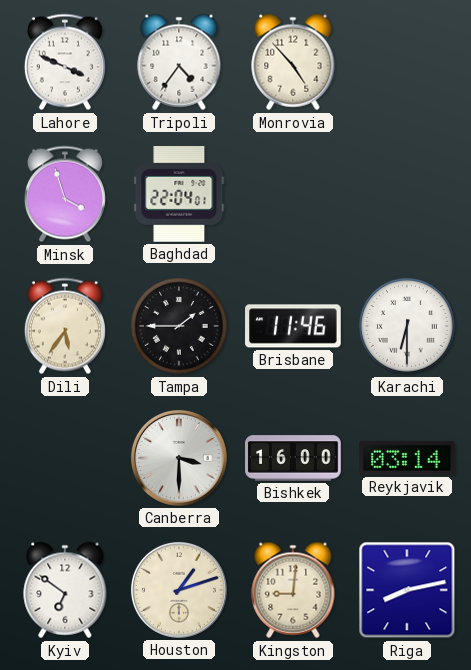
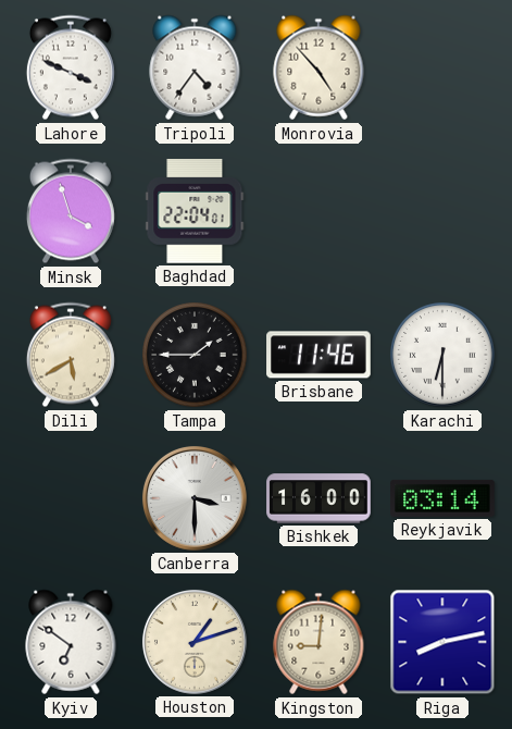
Dili: 5:36 -> 5:40 (71, 355)
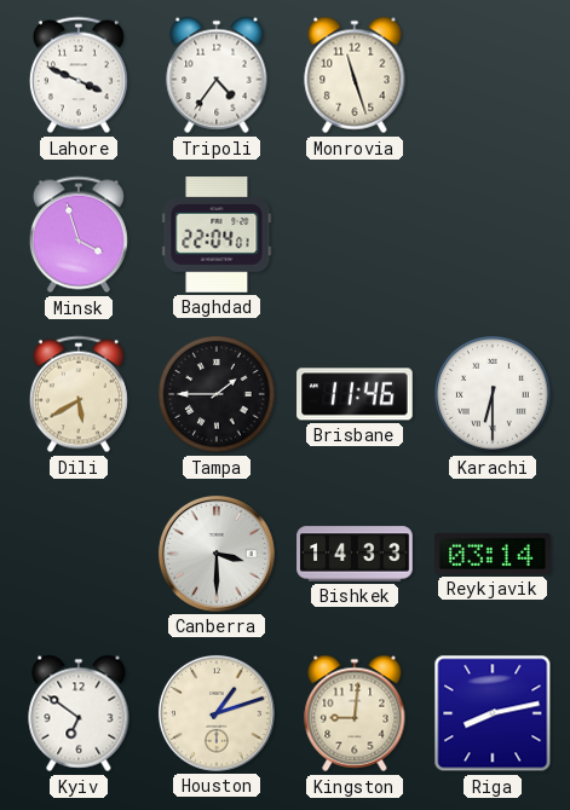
Monrovia: 4:53 -> 11:27 (355, 75)
Bishkek: 16:00 -> 14:33 (355, 554)
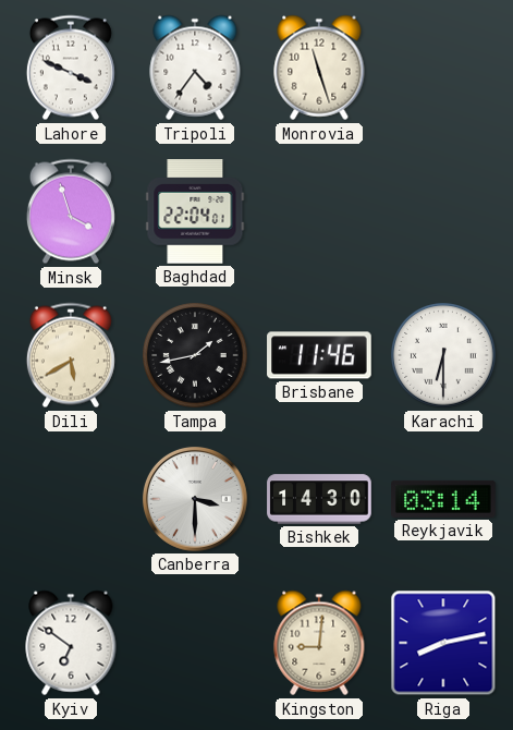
Tampa: 1:45 -> 1:43 (195, 355)
Bishkek: 14:33 -> 14:30 (319, 499)
Houston: 1:12 -> none (217, 713)
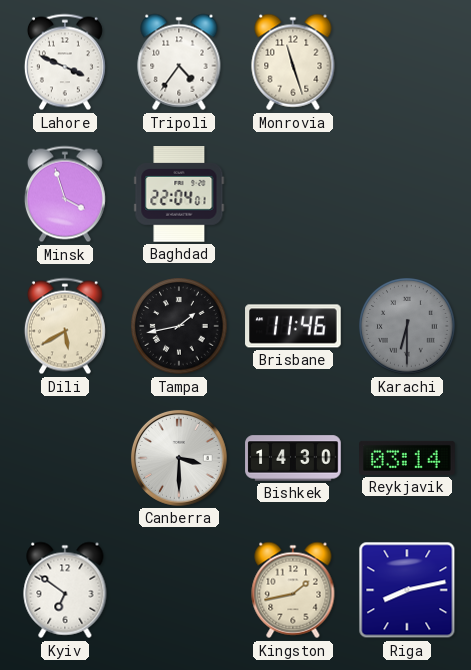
Karachi dial: white -> grey (407, 326)
Kingston: 9:01 -> 1:43 (293, 590)
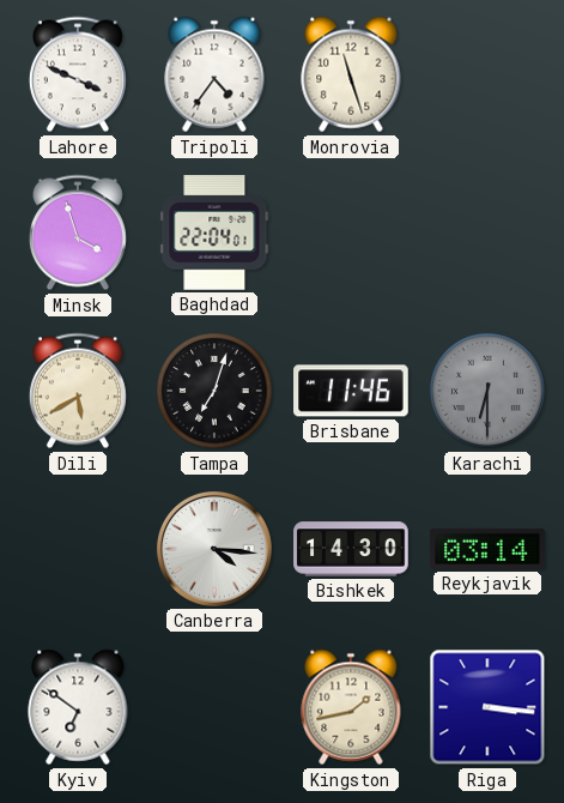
Tampa: 1:43 -> 7:03 (214, 391)
Canberra: 3:30 -> 4:16 (214, 549)
Riga: 8:13 -> 3:16 (487, 707)
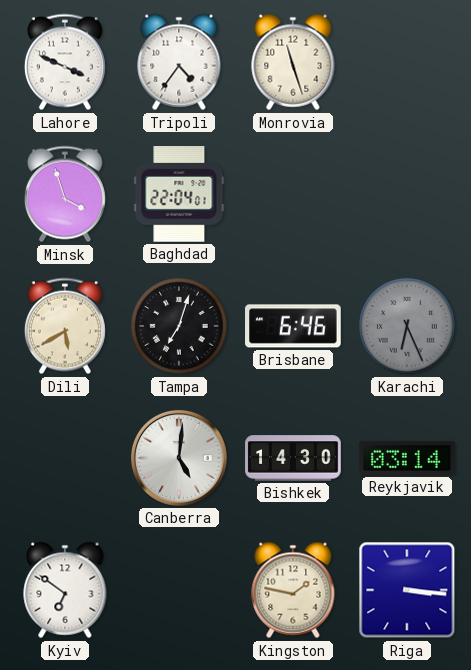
Brisbane: 11:46 -> 6:46 (293, 326)
Karachi: 6:30 -> 6:26 (407, 326)
Canberra: 4:16 -> 5:01 (179, 458)
Kingston: 1:43 -> 1:47 (293, 590)
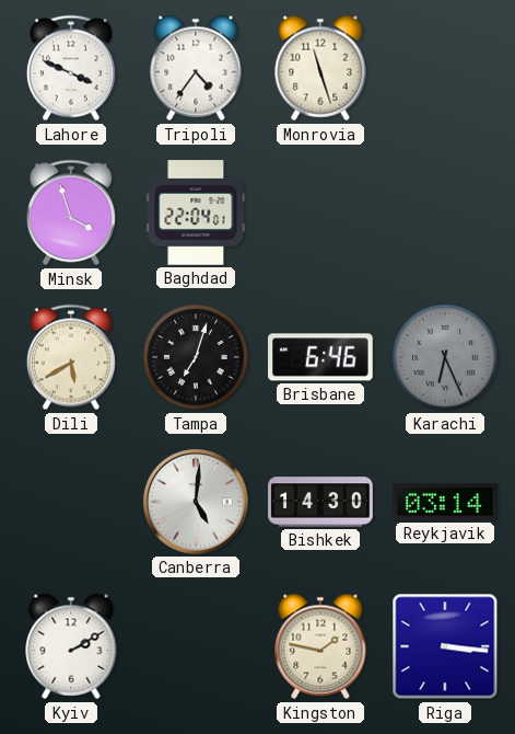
Kyiv: 6:51 -> 2:10 (71, 646)
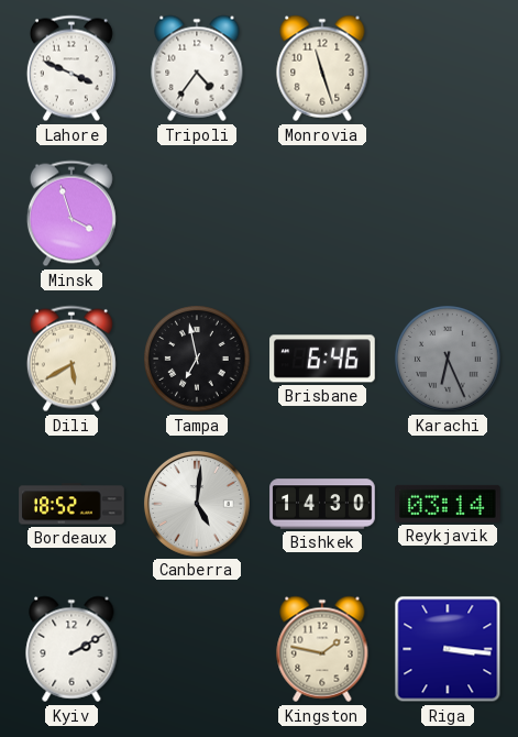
Baghdad: 22:04 -> none (196, 214)
Tampa: 7:03 -> 6:58 (197, 359)
Bordeaux: none -> 18:52 (71, 504)
